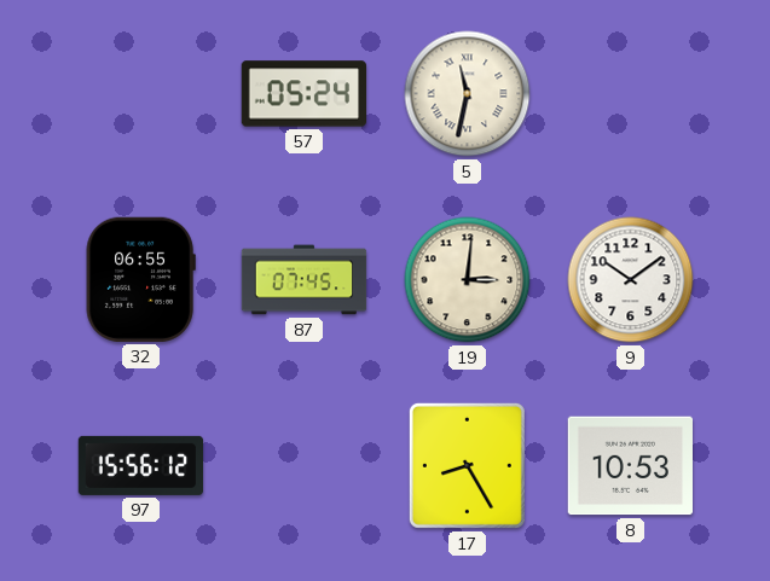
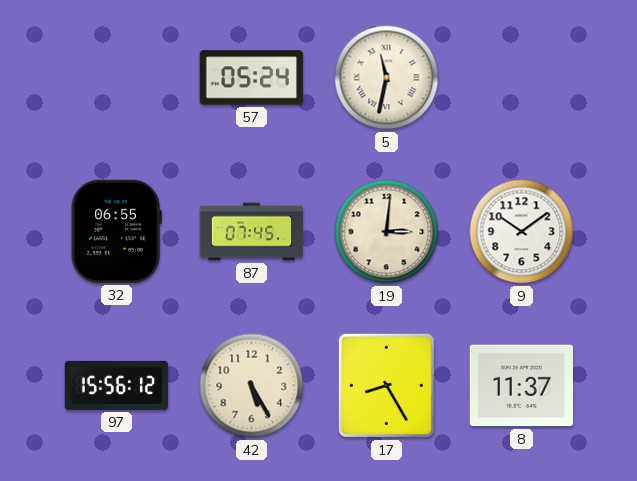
42: none -> 5:25 (252, 386)
8: 10:53 -> 11:37 (521, 386)
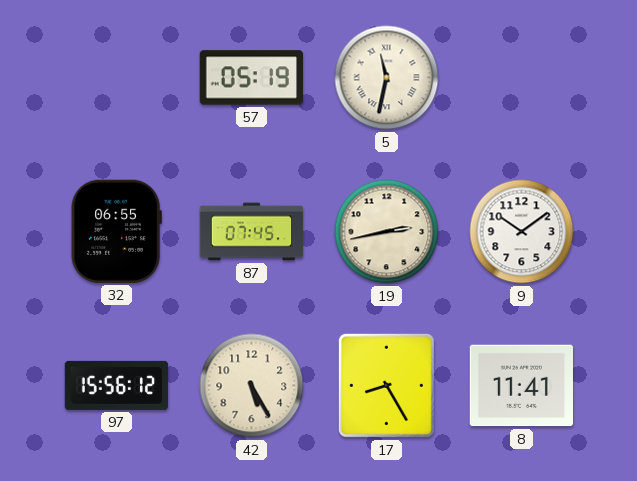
57: 05:24 -> 05:19 (252, 78)
19: 3:01 -> 2:43 (387, 232)
8: 11:37 -> 11:41 (521, 386)
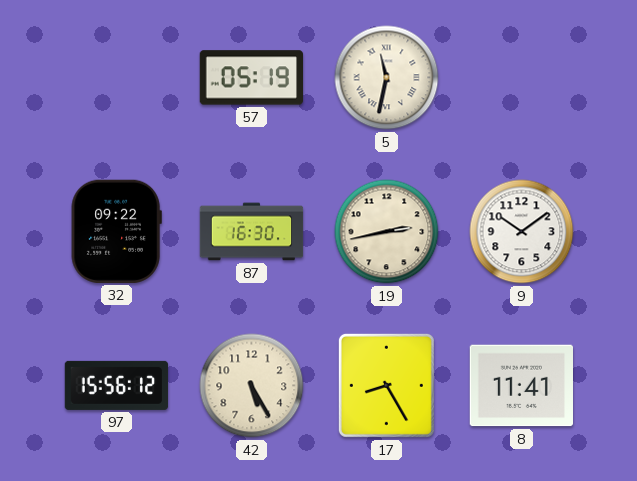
32: 06:55 -> 09:22 (116, 231)
87: 07:45 -> 16:30 (252, 232)
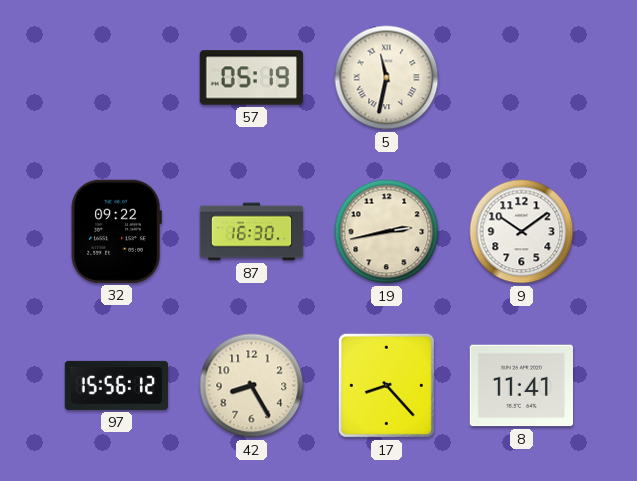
42: 5:25 -> 8:25 (252, 386)
17: 8:25 -> 8:23 (386, 385)
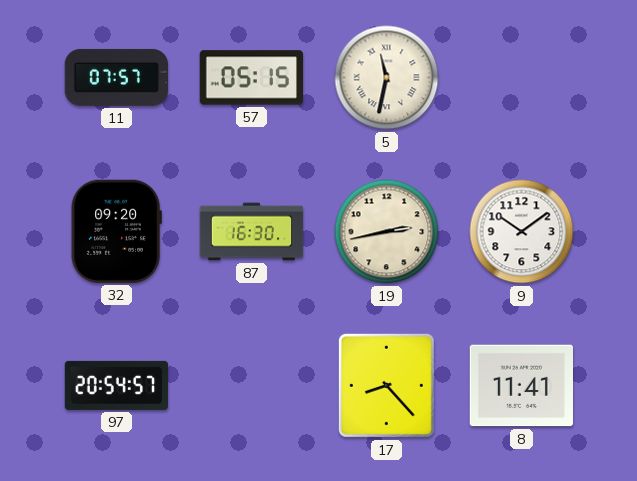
11: none -> 07:57 (116, 77)
57: 05:19 -> 05:15 (252, 78)
32: 09:22 -> 09:20 (116, 231)
97: 15:56 -> 20:54 (117, 385)
42: 8:25 -> none (252, 386)
